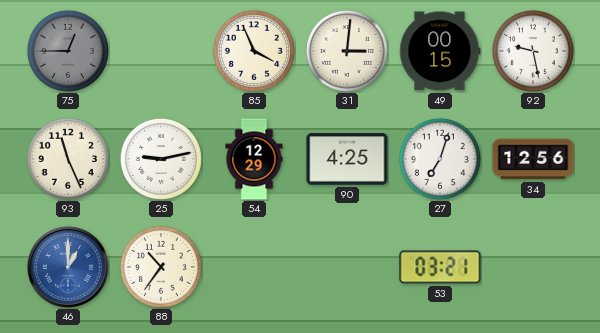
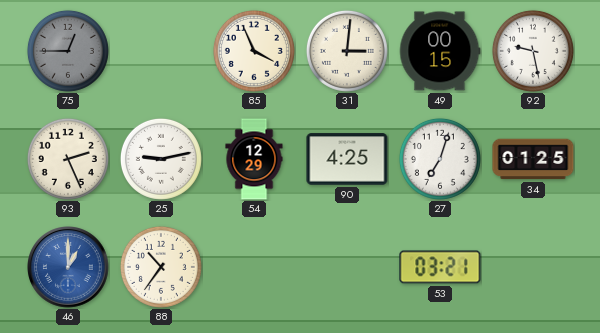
93: 11:26 -> 2:26 (68, 159)
34: 12:56 -> 01:25 (533, 159)
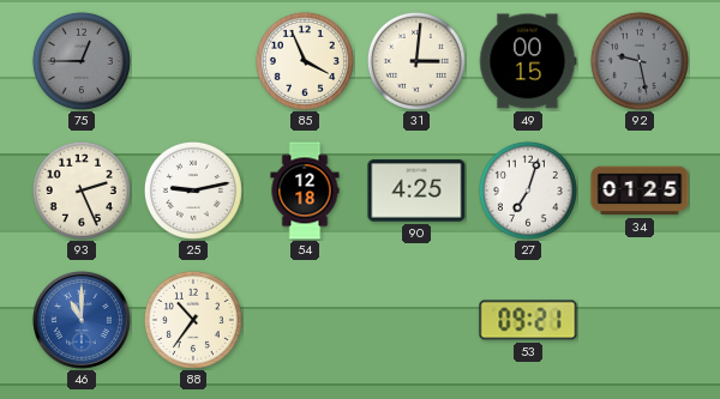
92 dial: white -> grey (640, 61)
54: 12:29 -> 12:18 (305, 191)
46: 1:00 -> 11:00 (83, 321)
53: 03:21 -> 09:21 (528, 320)
